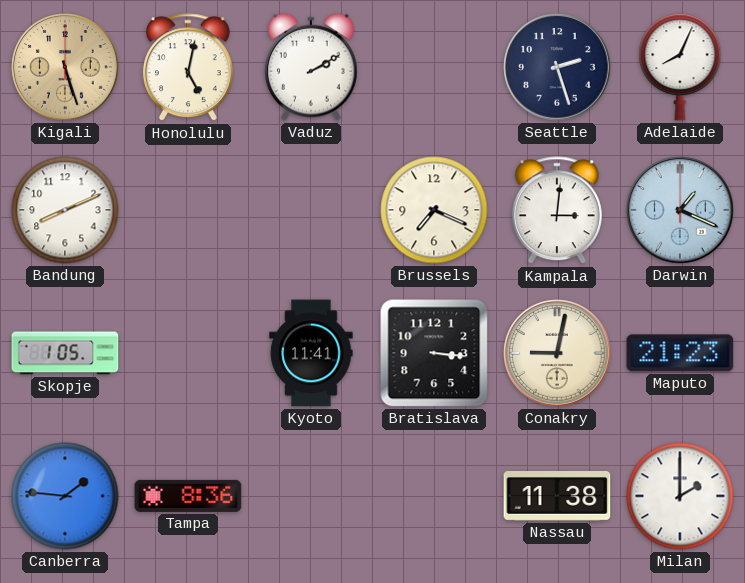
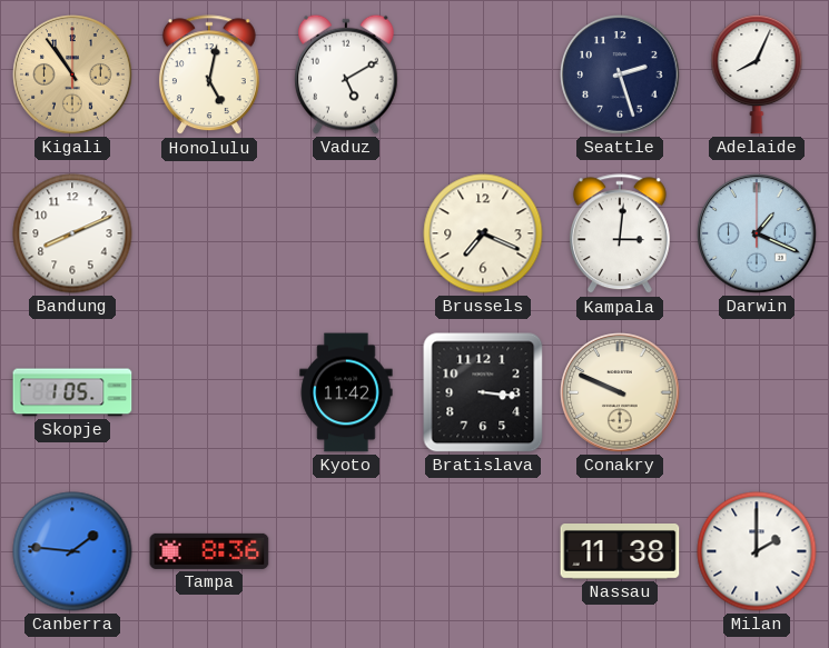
Kigali: 5:27 -> 10:54 (72, 74)
Vaduz: 2:10 -> 5:10 (347, 74)
Kyoto: 11:41 -> 11:42 (346, 392)
Conakry: 9:02 -> 9:49 (620, 392)
Maputo: 21:23 -> none (680, 353)
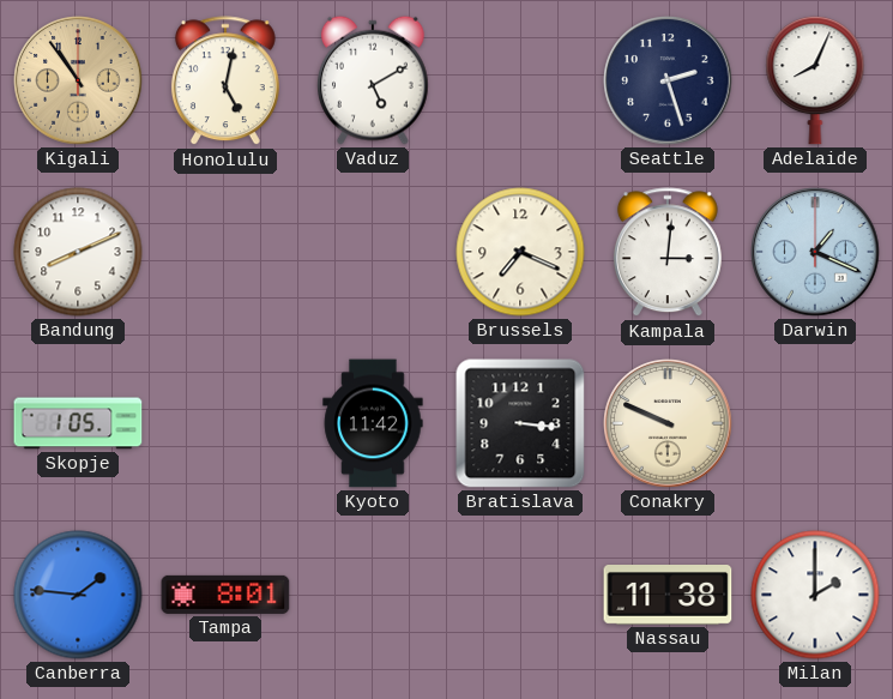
Tampa: 8:36 -> 8:01 (225, 595)
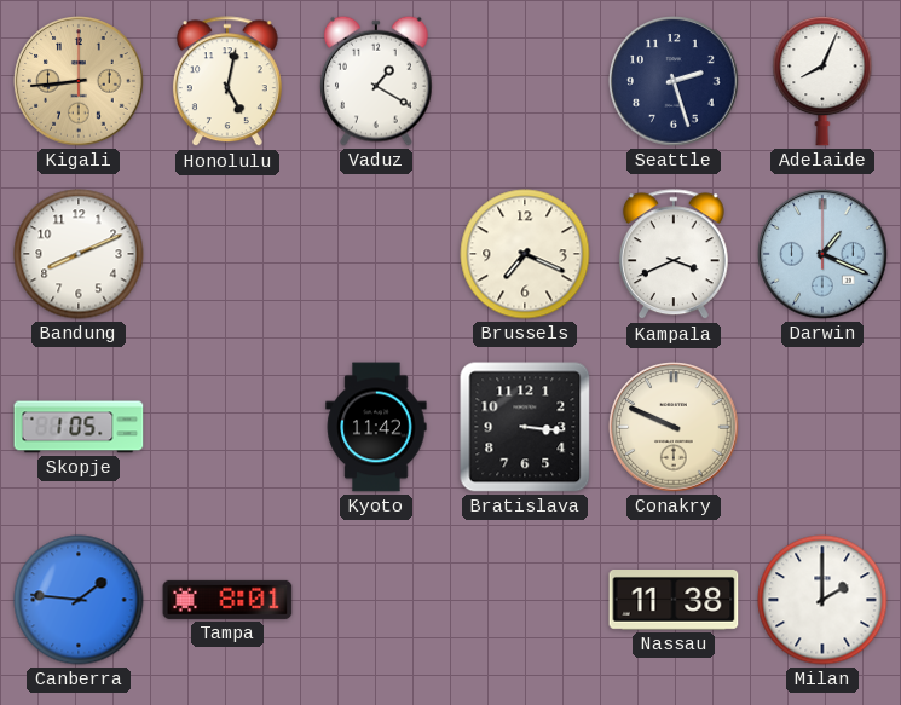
Kigali: 10:54 -> 8:44 (79, 81)
Vaduz: 5:10 -> 1:20 (377, 81)
Kampala: 3:01 -> 3:41 (674, 255)
